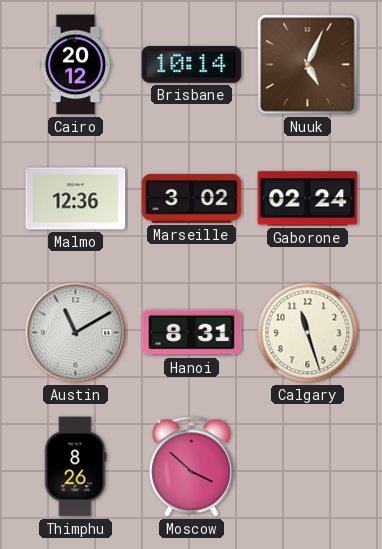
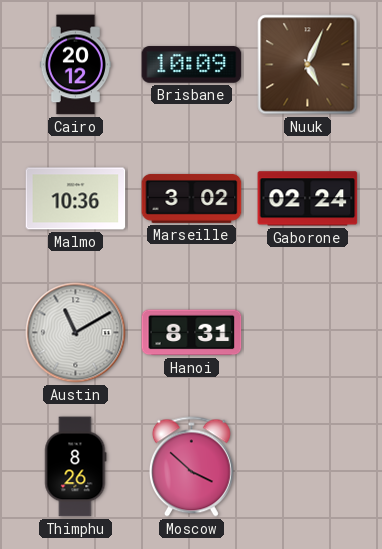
Brisbane: 10:14 -> 10:09 (192, 65)
Malmo: 12:36 -> 10:36 (76, 199)
Calgary: 11:27 -> none (308, 333)
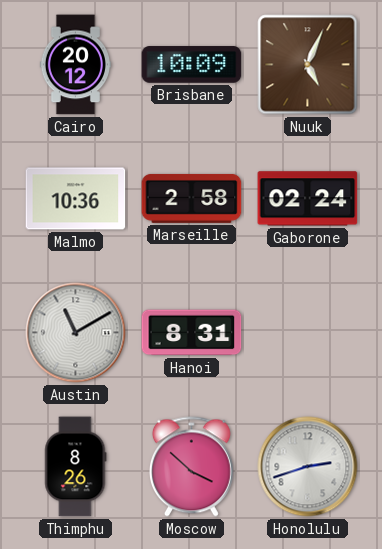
Marseille: 3:02 -> 2:58 (192, 198)
Honolulu: none -> 2:42 (308, 467)
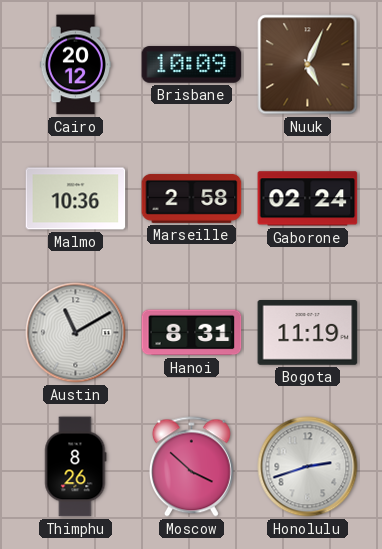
Bogota: none -> 11:19 (308, 333)
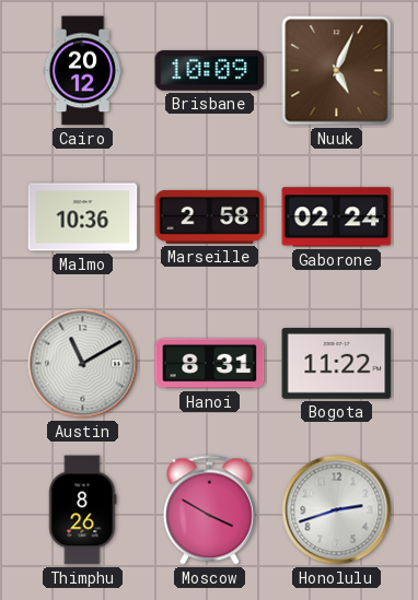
Bogota: 11:19 -> 11:22 (337, 364)
Moscow: 3:52 -> 3:50 (209, 510)
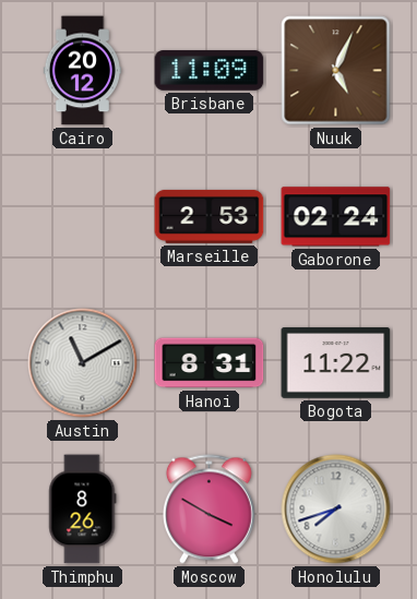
Brisbane: 10:09 -> 11:09 (210, 71)
Malmo: 10:36 -> none (83, 217)
Marseille: 2:58 -> 2:53 (210, 216)
Honolulu: 2:42 -> 7:42 (336, 510)
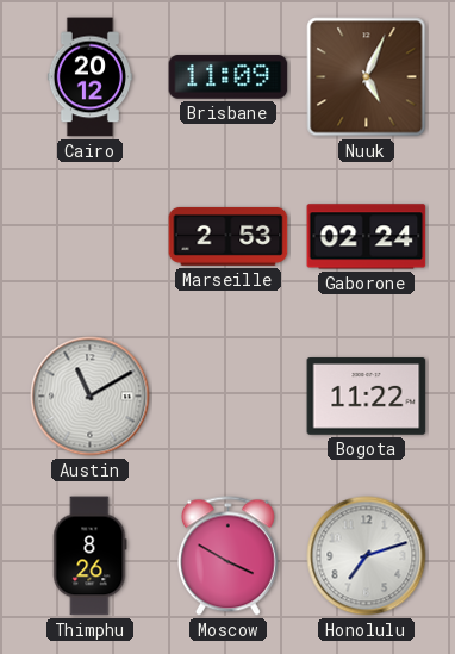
Hanoi: 8:31 -> none (210, 363)
Honolulu: 7:42 -> 7:12 (367, 556)
